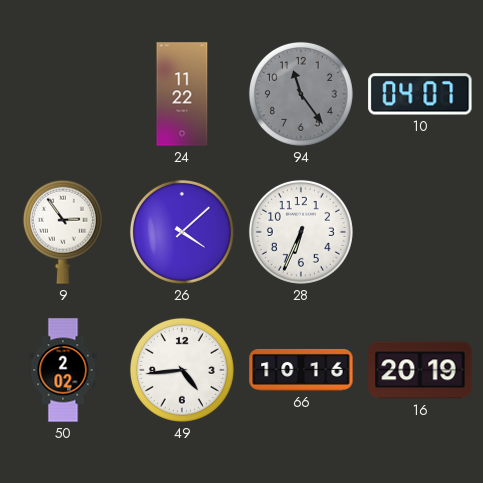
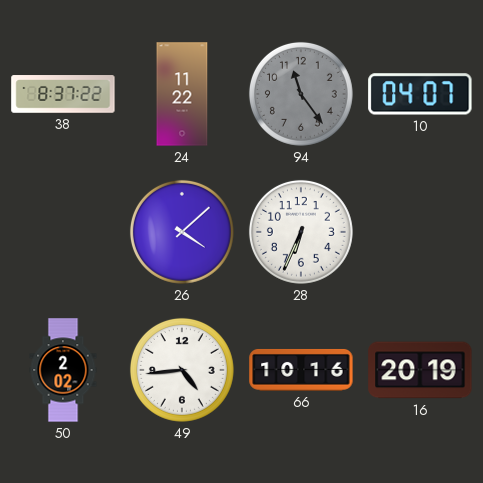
38: none -> 8:37 (63, 94)
9: 2:54 -> none (63, 232)
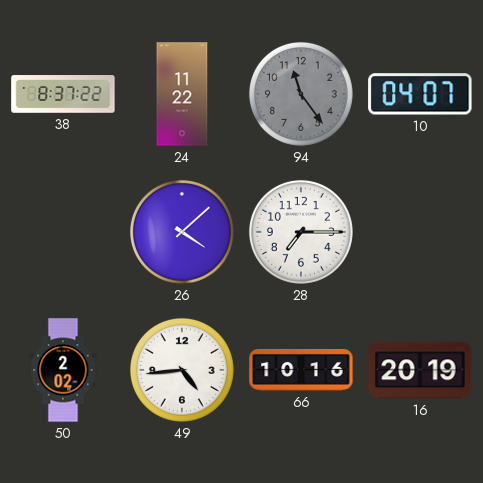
28: 6:34 -> 7:15 (301, 232)
